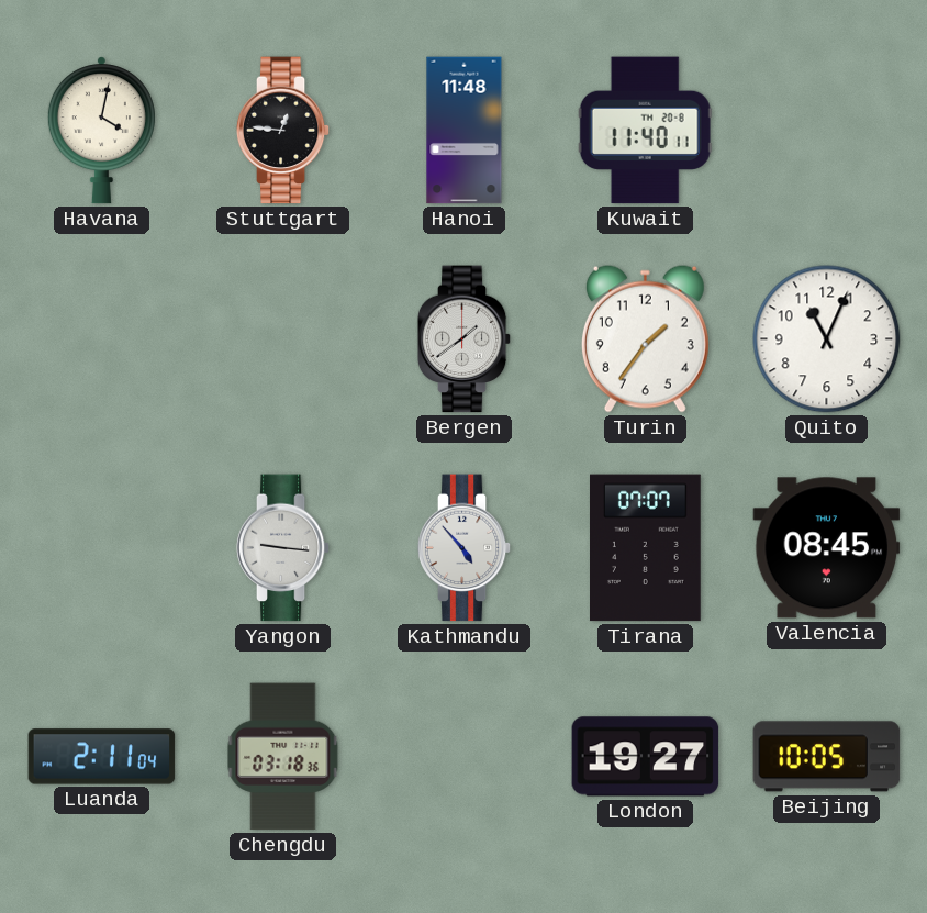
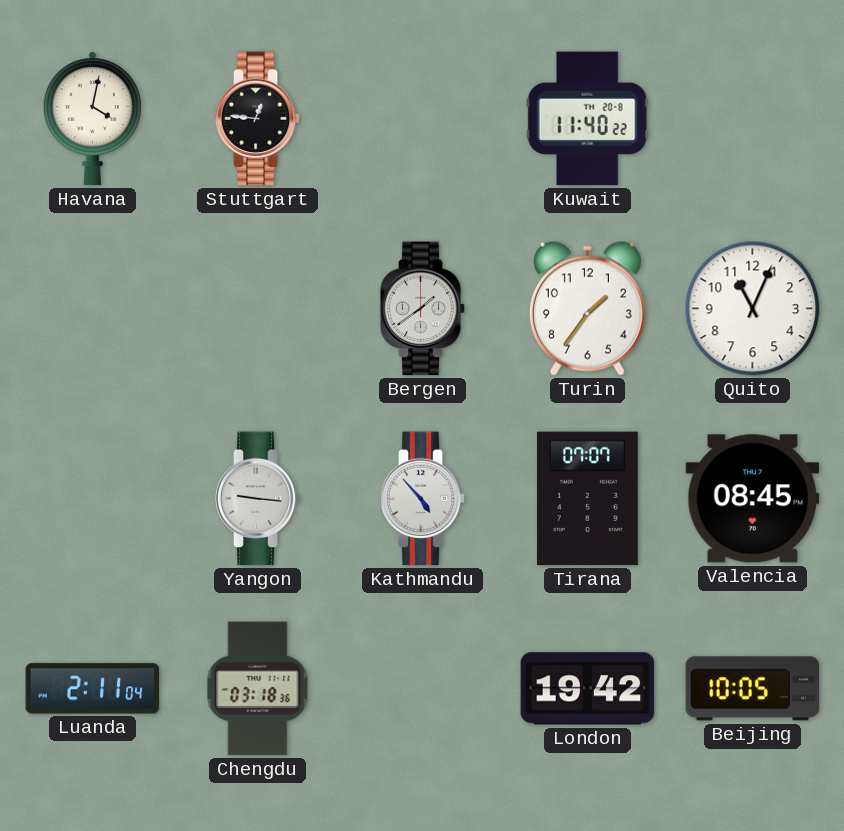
Hanoi: 11:48 -> none (465, 131)
Kuwait: 11:40:11 -> 11:40:22 (587, 119)
London: 19:27 -> 19:42 (588, 689)
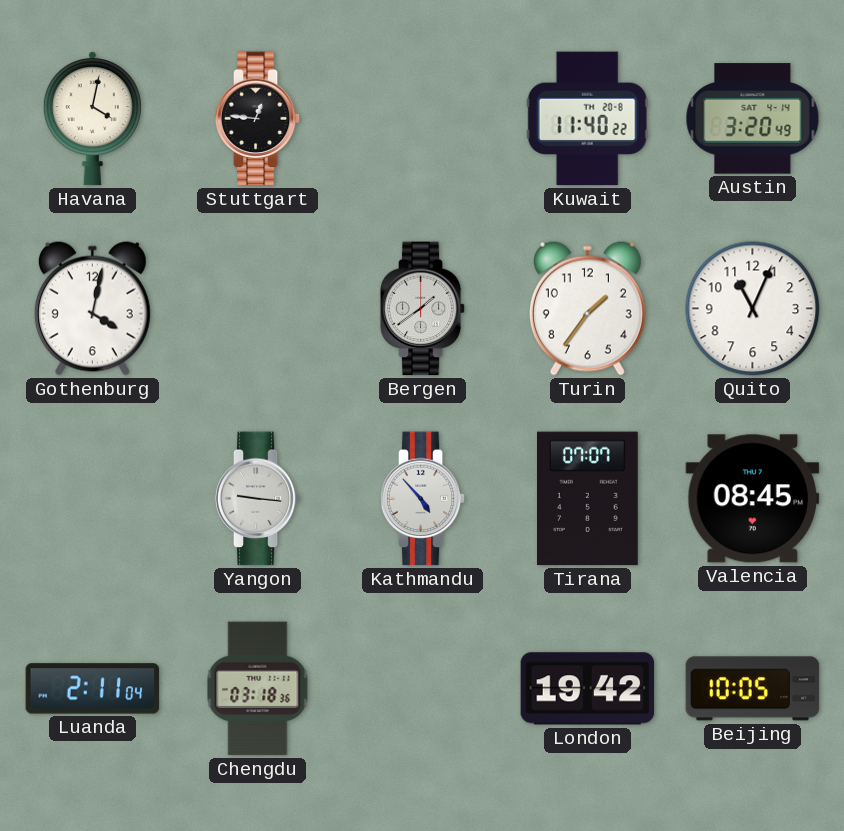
Austin: none -> 3:20 (753, 119)
Gothenburg: none -> 4:02 (92, 308)
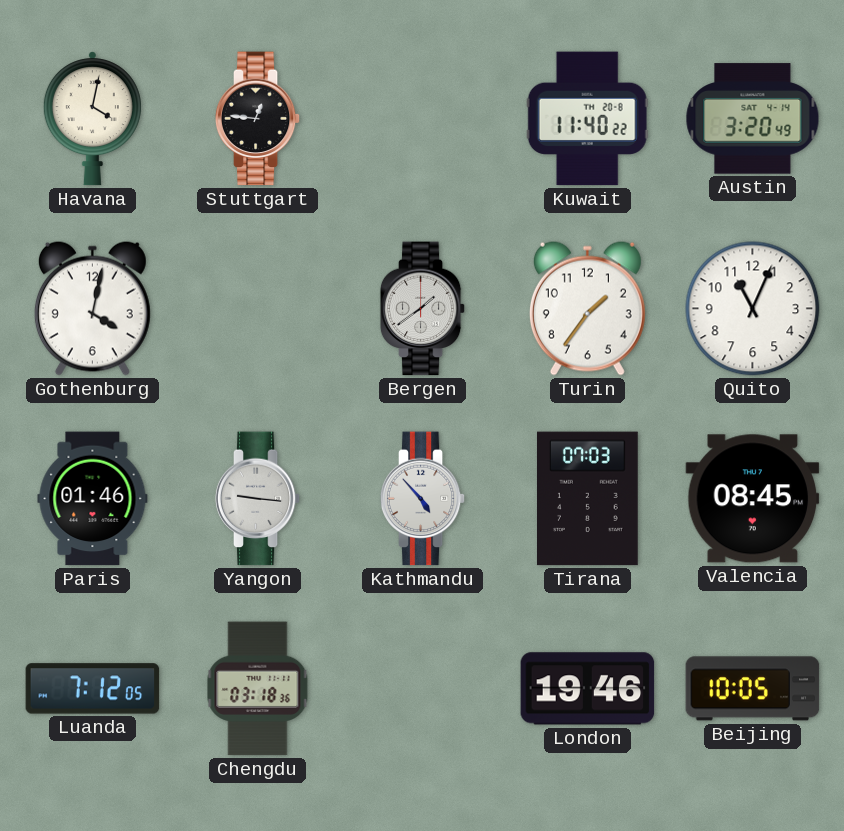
Paris: none -> 01:46 (93, 499)
Tirana: 07:07 -> 07:03 (588, 499)
Luanda: 2:11 -> 7:12 (93, 689)
London: 19:42 -> 19:46 (588, 689)
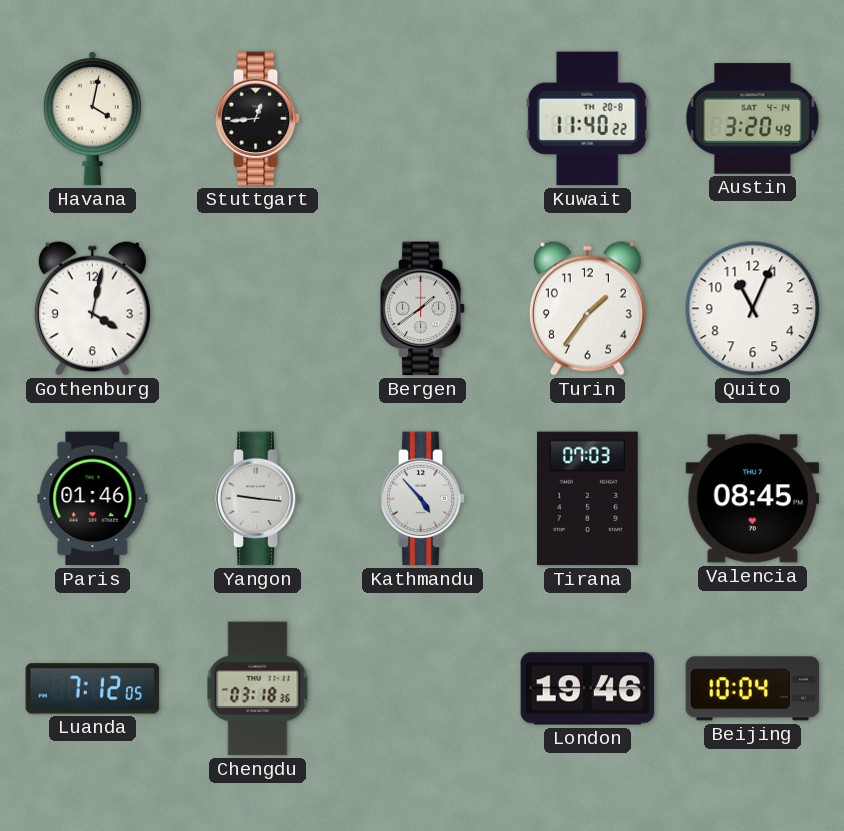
Stuttgart: 12:46 -> 12:44 (258, 119)
Beijing: 10:05 -> 10:04 (753, 689)
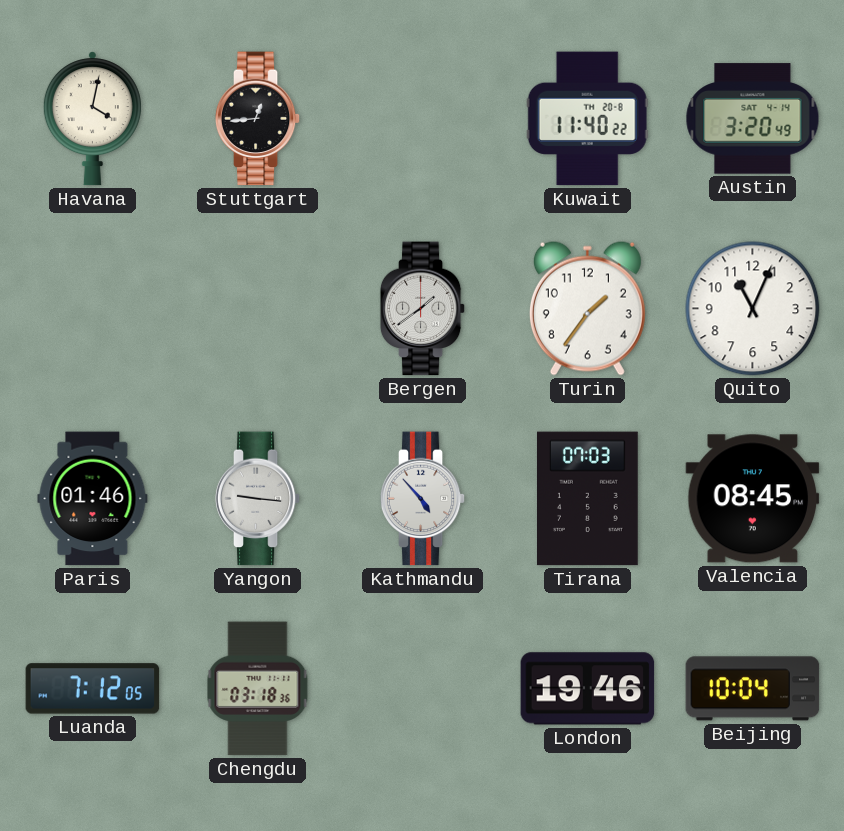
Gothenburg: 4:02 -> none (92, 308)
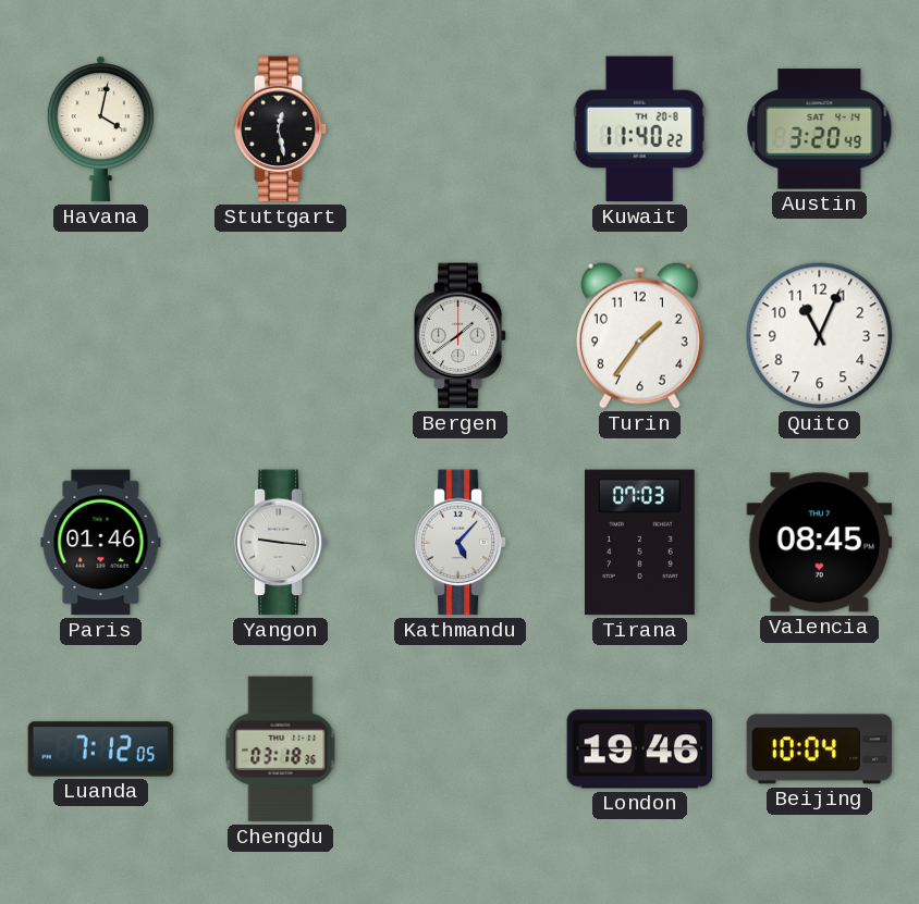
Stuttgart: 12:44 -> 12:28 (281, 129)
Kathmandu: 4:53 -> 5:07 (461, 543)
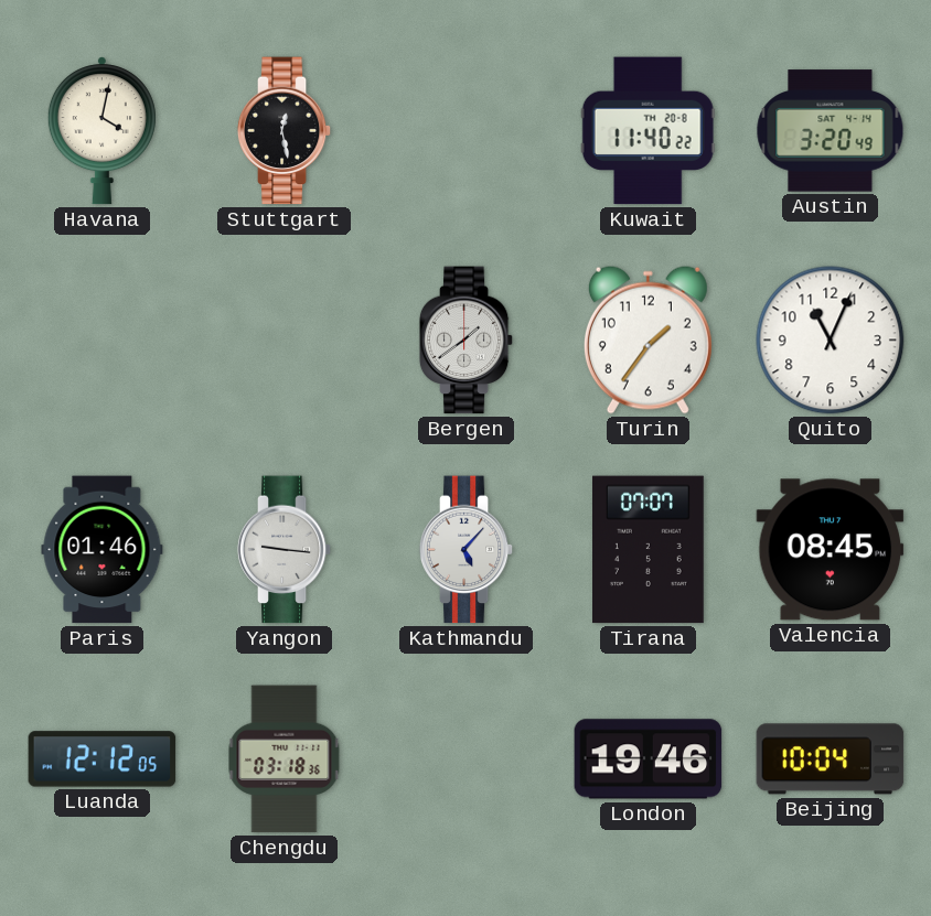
Tirana: 07:03 -> 07:07 (649, 550)
Luanda: 7:12 -> 12:12 (103, 759)
